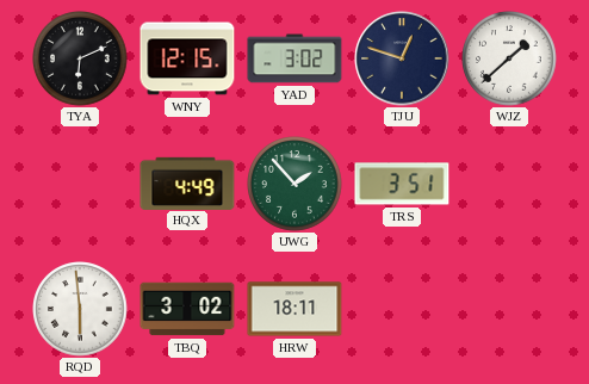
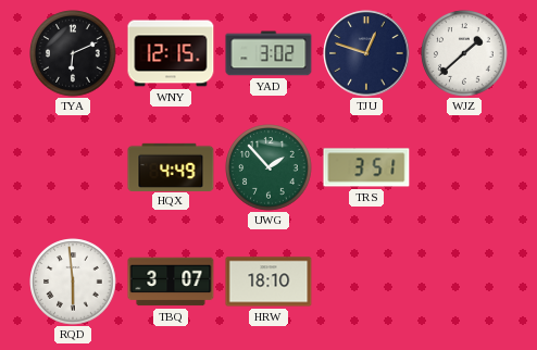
TBQ: 3:02 -> 3:07 (171, 282)
HRW: 18:11 -> 18:10 (268, 282)
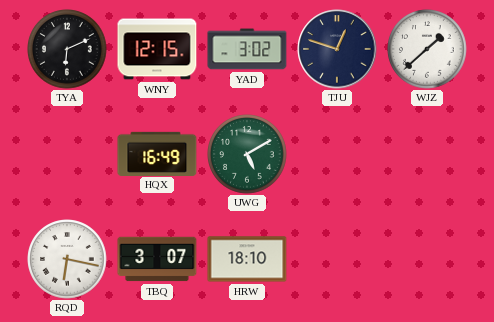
HQX: 4:49 -> 16:49 (157, 153)
UWG: 1:53 -> 5:10 (247, 154)
TRS: 3:51 -> none (366, 167)
RQD: 5:59 -> 6:17 (67, 259)
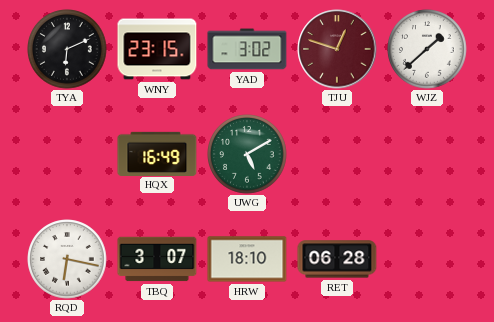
WNY: 12:15 -> 23:15 (157, 49)
TJU dial: navy -> burgundy (337, 49)
RET: none -> 06:28 (337, 259)
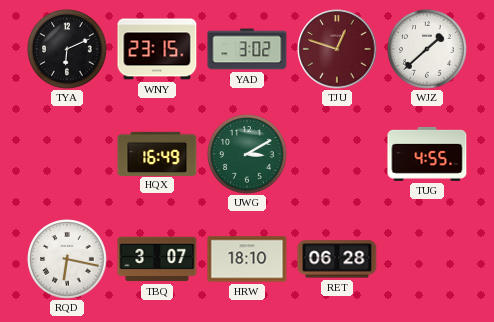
UWG: 5:10 -> 3:10 (247, 154)
TUG: none -> 4:55 (427, 154)
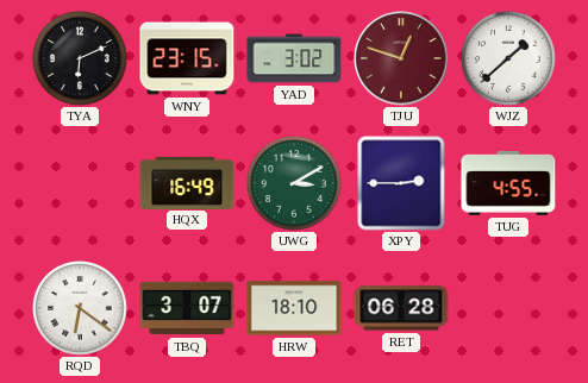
XPY: none -> 2:45 (401, 183)
RQD: 6:17 -> 6:21 (80, 308)
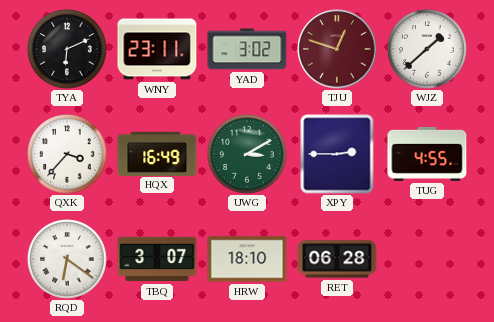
WNY: 23:15 -> 23:11 (157, 49)
QXK: none -> 3:37 (67, 154)
